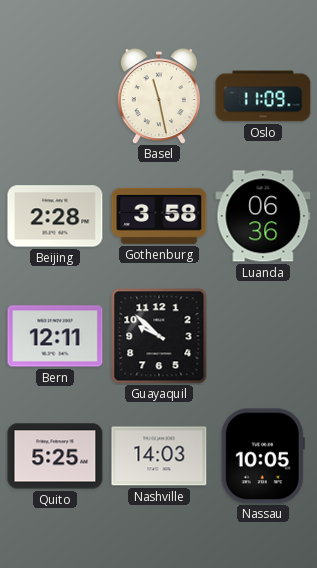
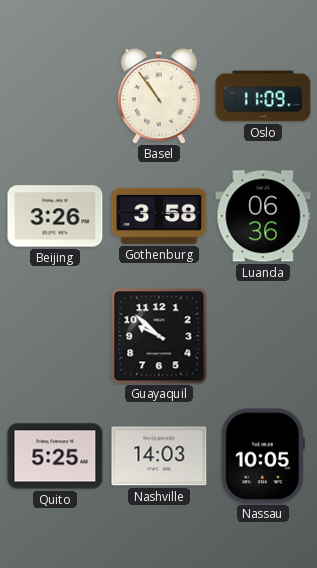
Basel: 11:28 -> 10:54 (159, 96)
Beijing: 2:28 -> 3:26 (55, 216)
Bern: 12:11 -> none (55, 336)
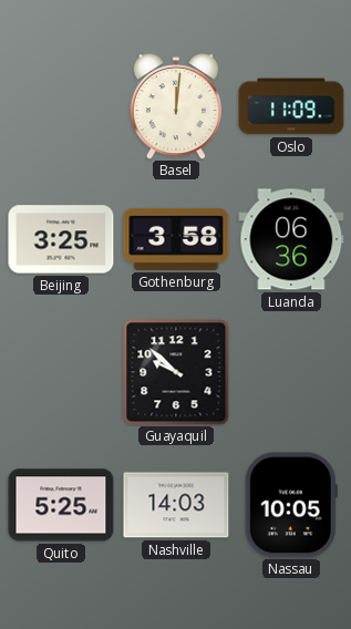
Basel: 10:54 -> 12:01 (176, 106)
Beijing: 3:26 -> 3:25 (61, 239)
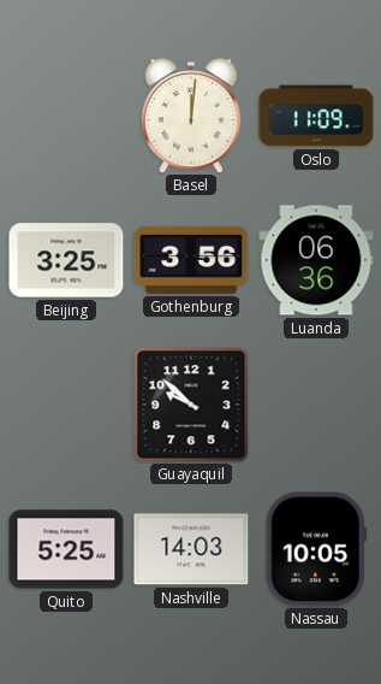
Gothenburg: 3:58 -> 3:56 (191, 260)
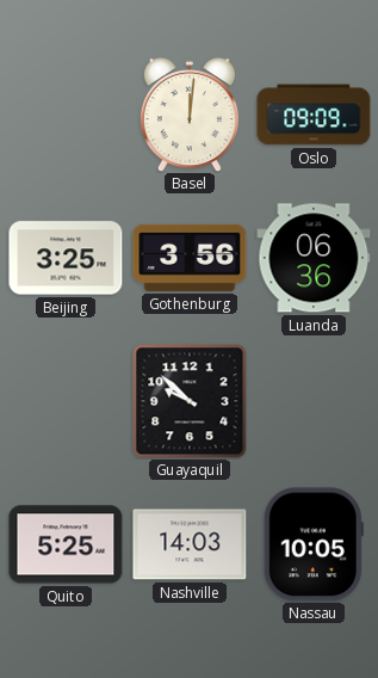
Oslo: 11:09 -> 09:09 (314, 115)
